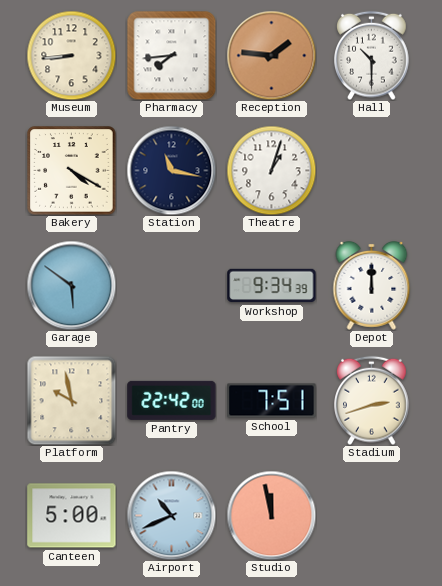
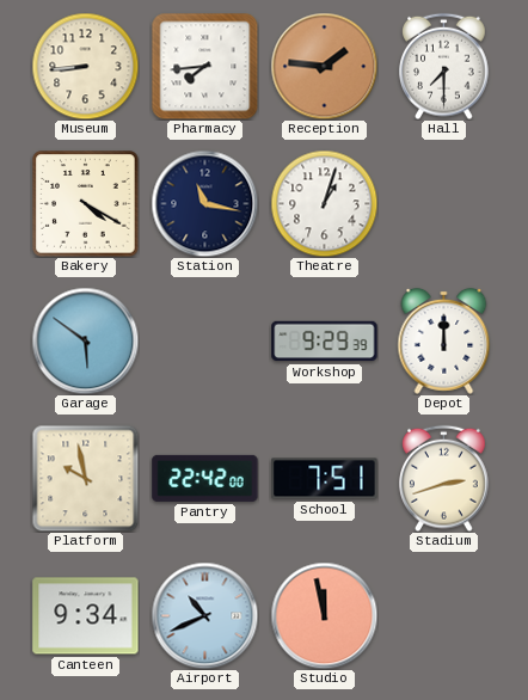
Hall: 10:30 -> 7:30 (444, 66)
Workshop: 9:34 -> 9:29 (325, 342)
Canteen: 5:00 -> 9:34 (86, 616)
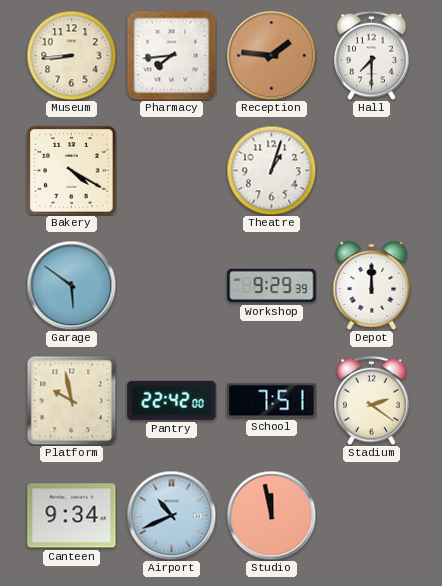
Station: 11:17 -> none (204, 203)
Stadium: 2:42 -> 2:21 (372, 400)
